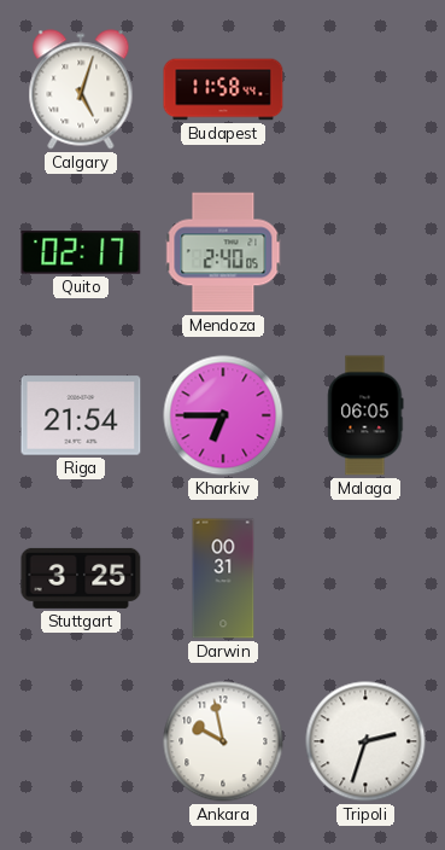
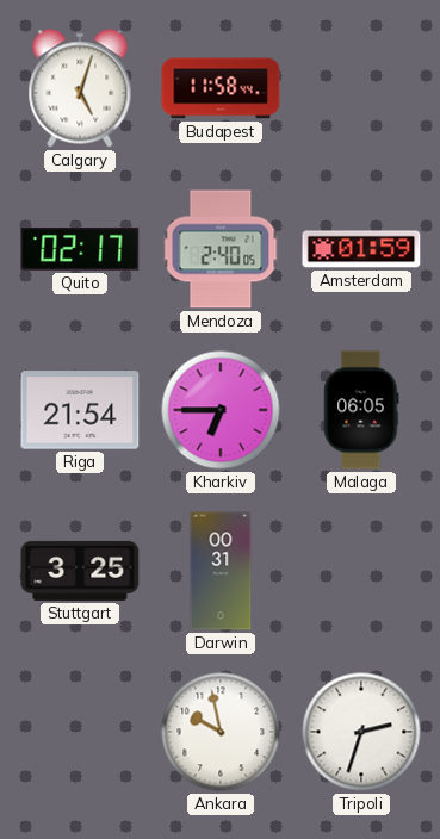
Amsterdam: none -> 01:59 (361, 249)
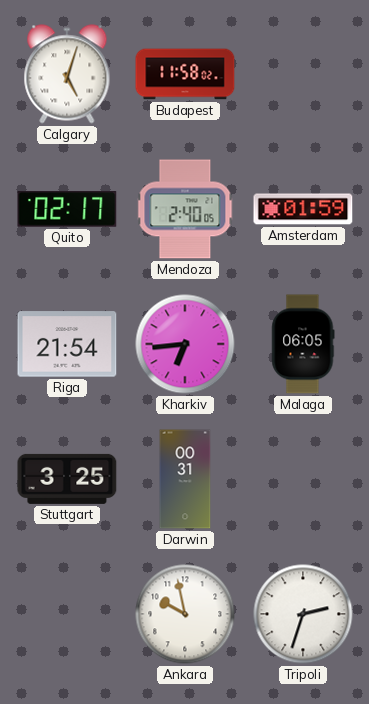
Budapest: 11:58:44 -> 11:58:02 (185, 74)
Kharkiv: 6:45 -> 6:44 (185, 344)
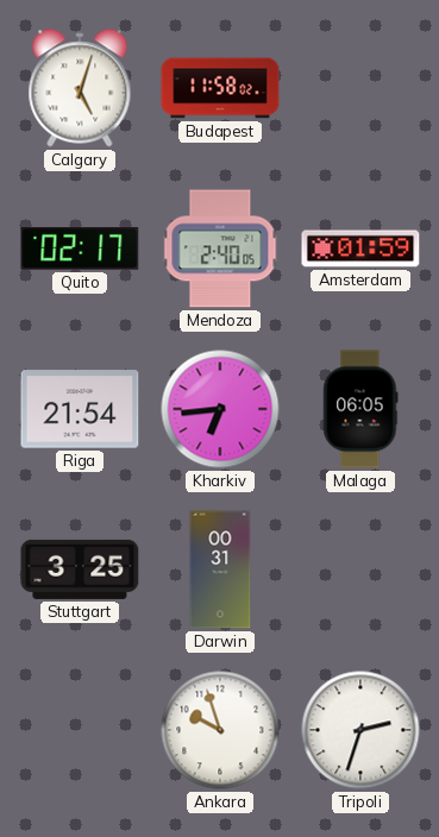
Ankara: 9:58 -> 9:57 (220, 730)
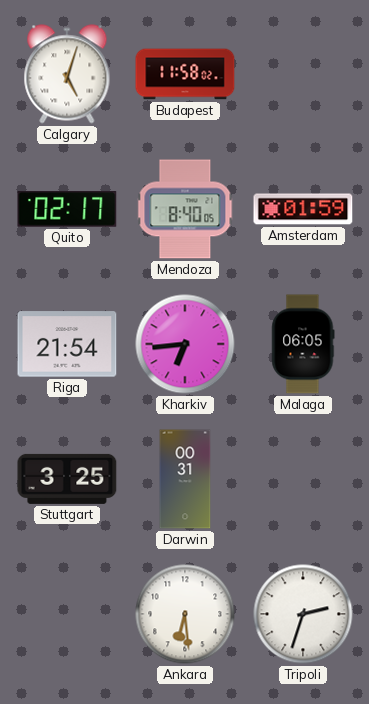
Mendoza: 2:40 -> 8:40 (185, 209)
Ankara: 9:57 -> 6:29 (185, 614)
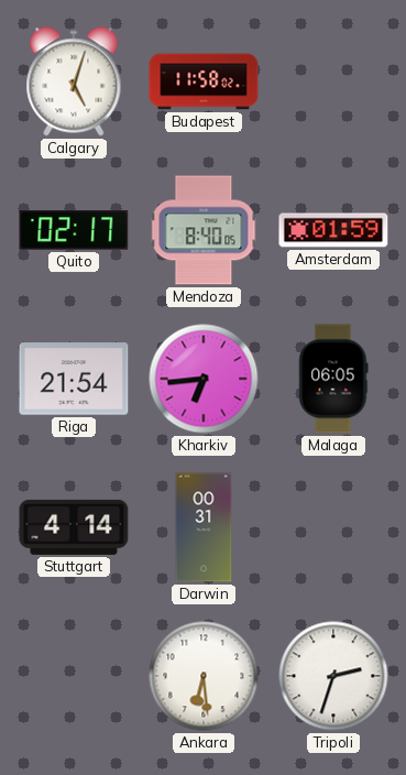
Stuttgart: 3:25 -> 4:14 (74, 527)
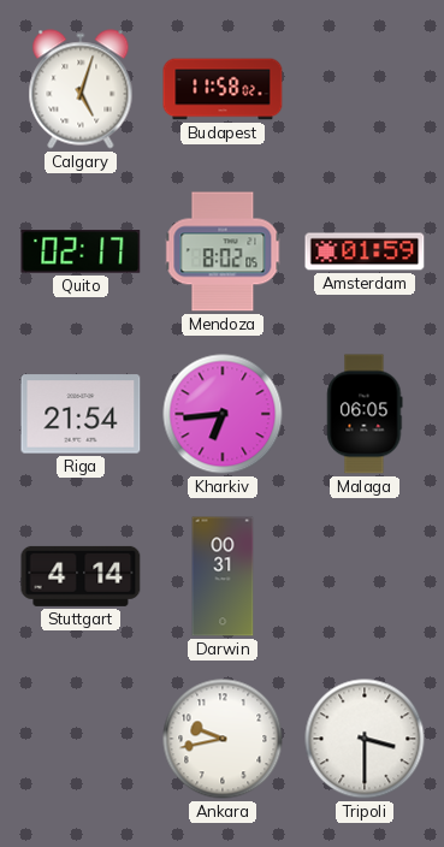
Mendoza: 8:40 -> 8:02 (223, 251)
Ankara: 6:29 -> 9:43 (223, 739)
Tripoli: 2:33 -> 3:30 (365, 739)
